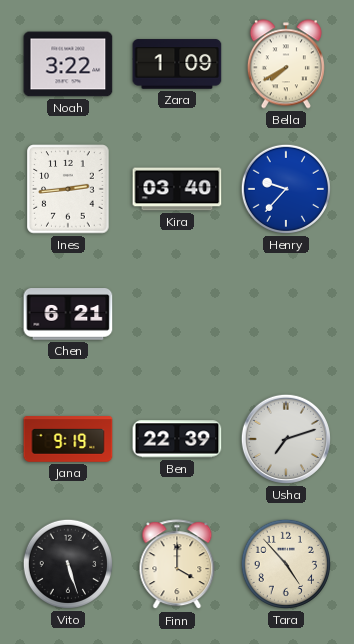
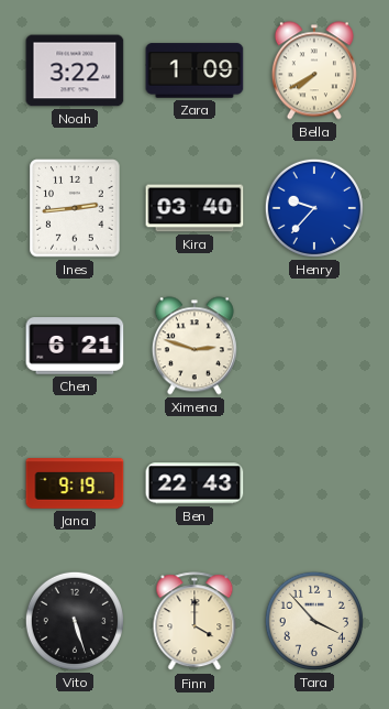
Ximena: none -> 2:48 (194, 346)
Ben: 22:39 -> 22:43 (194, 483)
Usha: 7:12 -> none (286, 439)
Tara: 4:53 -> 3:53 (314, 621)
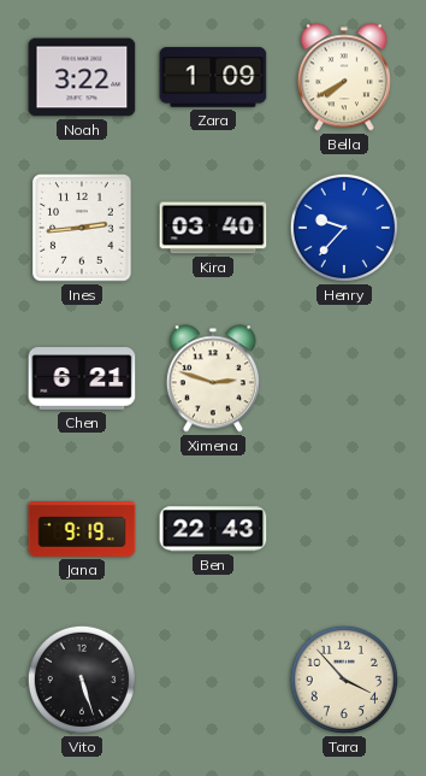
Finn: 4:00 -> none (194, 622)
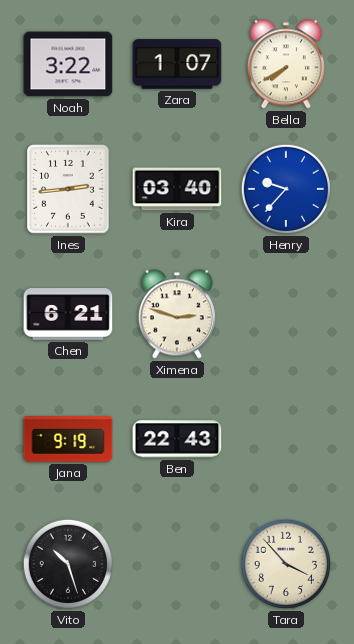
Zara: 1:09 -> 1:07 (177, 64)
Vito: 5:27 -> 10:27 (68, 564)
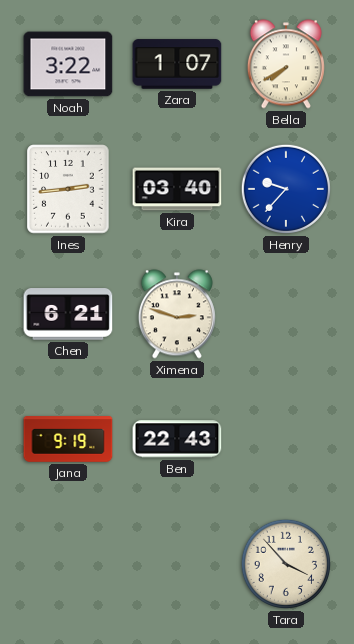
Vito: 10:27 -> none (68, 564)
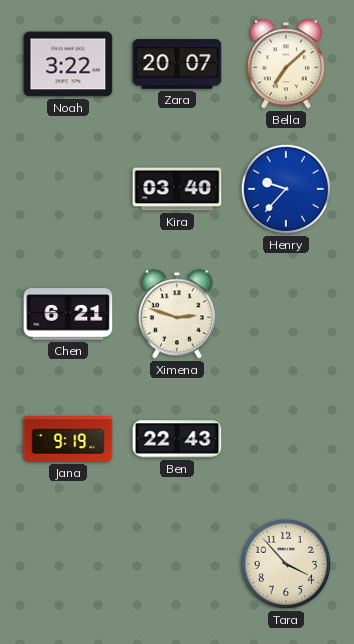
Zara: 1:07 -> 20:07 (177, 64)
Bella: 7:40 -> 7:08 (286, 64)
Ines: 2:44 -> none (68, 189)
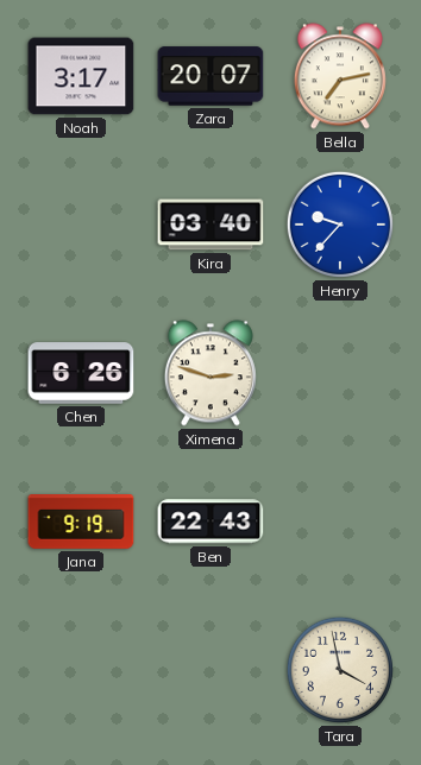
Noah: 3:22 -> 3:17 (81, 76)
Bella: 7:08 -> 7:13 (340, 76)
Chen: 6:21 -> 6:26 (81, 373)
Tara: 3:53 -> 3:58 (340, 670)
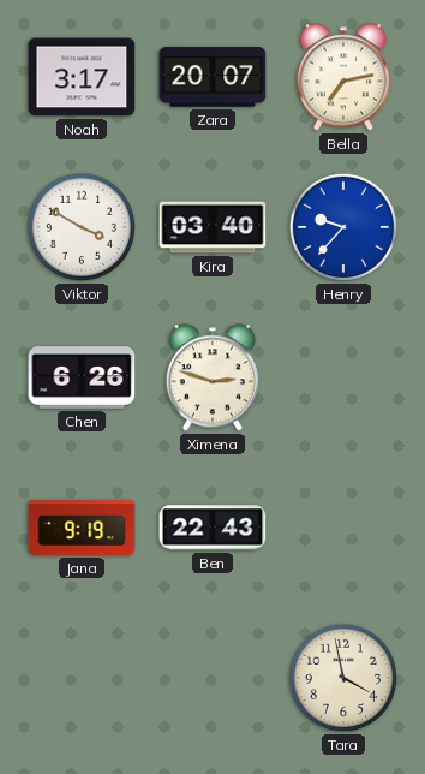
Viktor: none -> 3:50 (82, 227)
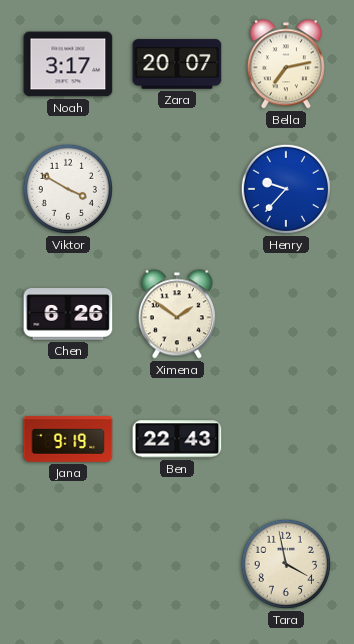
Kira: 03:40 -> none (212, 227)
Ximena: 2:48 -> 1:51 (177, 314)
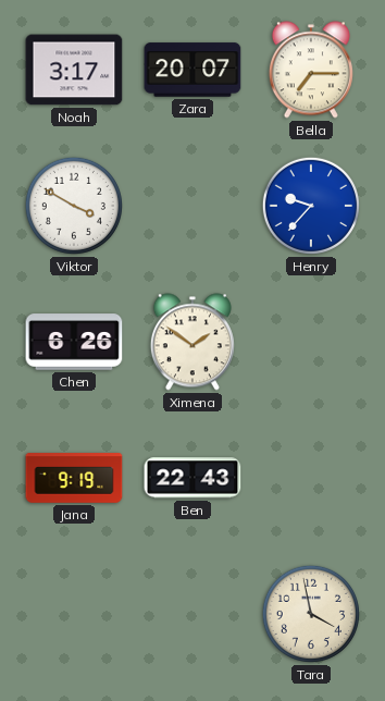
Bella: 7:13 -> 7:15 (311, 70)
